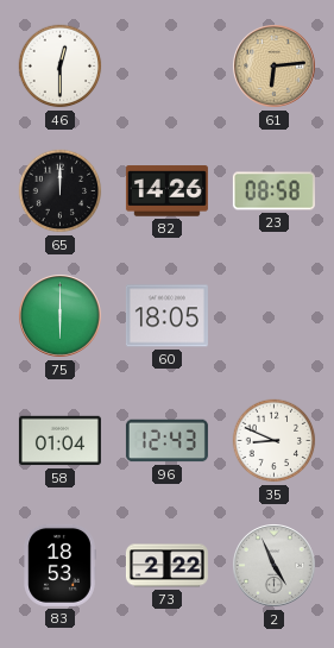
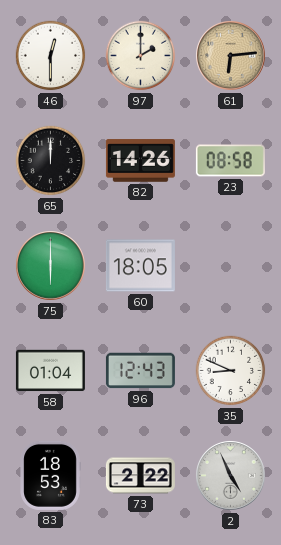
97: none -> 2:00 (141, 56)
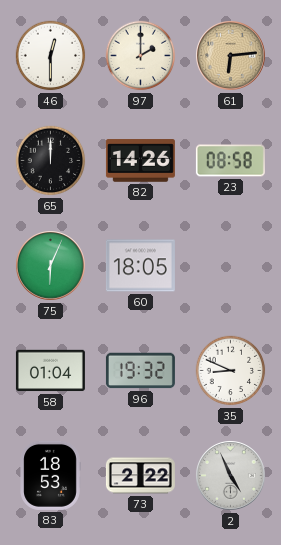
75: 6:00 -> 6:04 (51, 266)
96: 12:43 -> 19:32 (140, 371)
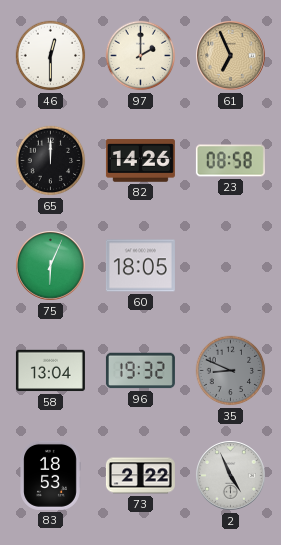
61: 6:14 -> 6:56 (231, 56)
58: 01:04 -> 13:04 (50, 371)
35 dial: white -> grey (231, 371)
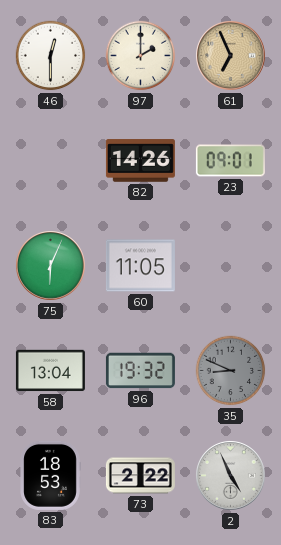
65: 12:00 -> none (51, 161)
23: 08:58 -> 09:01 (230, 161)
60: 18:05 -> 11:05 (140, 266)
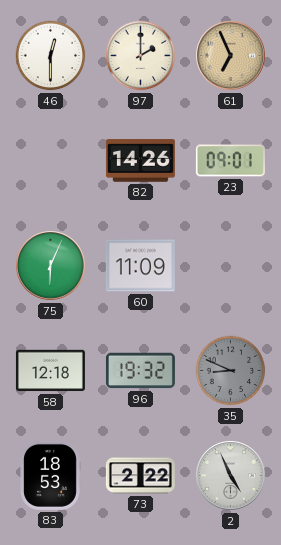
60: 11:05 -> 11:09 (140, 266)
58: 13:04 -> 12:18 (50, 371)
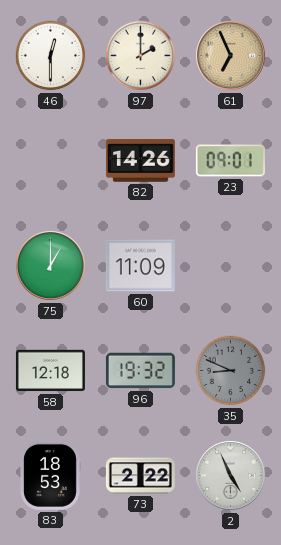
75: 6:04 -> 1:00 (51, 266)
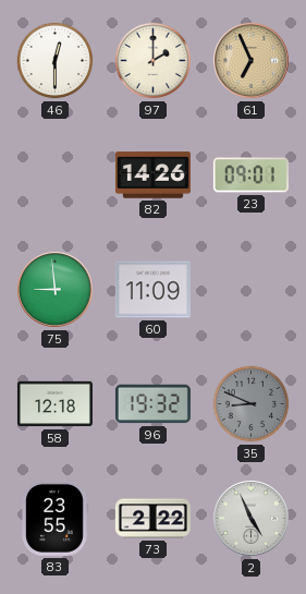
75: 1:00 -> 8:59 (56, 290)
83: 18:53 -> 23:55 (54, 518)
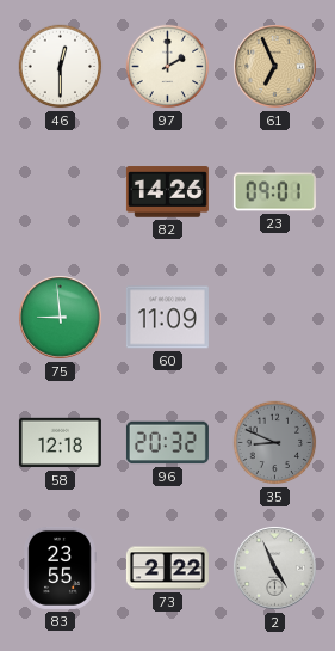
96: 19:32 -> 20:32 (167, 443)
